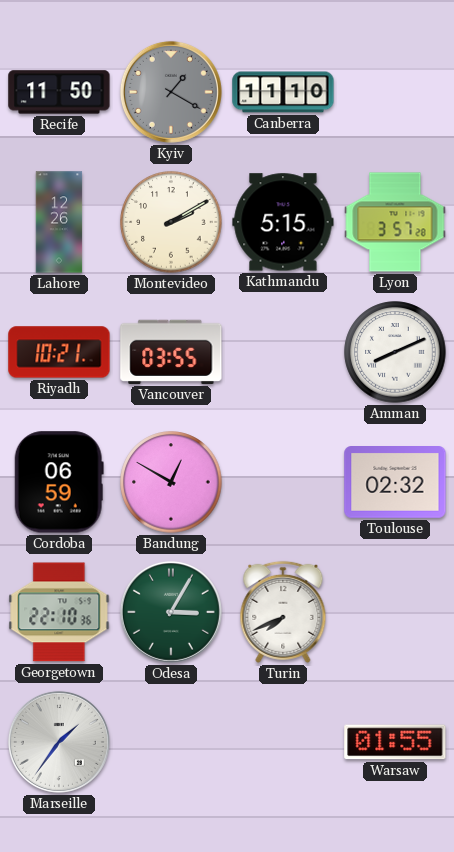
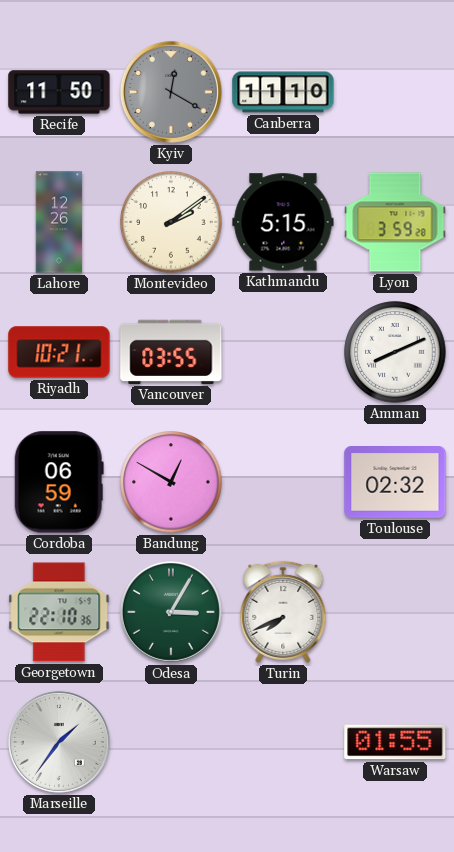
Kyiv: 1:20 -> 12:20 (171, 92)
Montevideo: 2:10 -> 2:09 (171, 222)
Lyon: 3:57 -> 3:59 (395, 222)
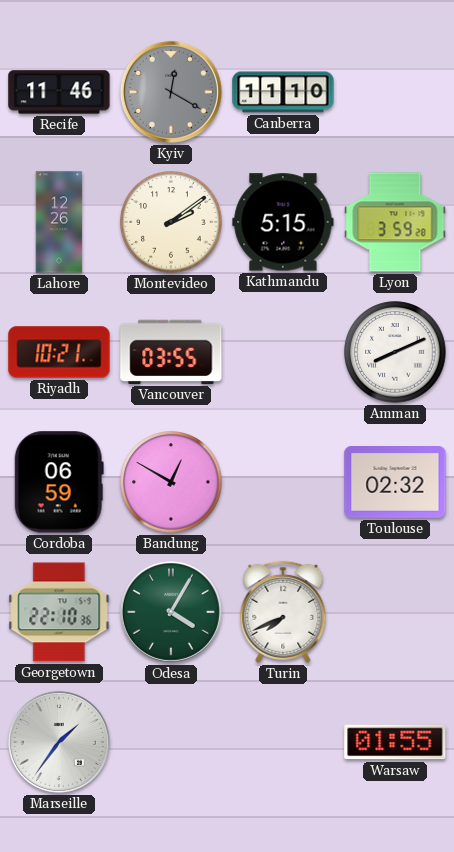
Recife: 11:50 -> 11:46 (59, 92)
Odesa: 3:05 -> 4:05 (171, 612)
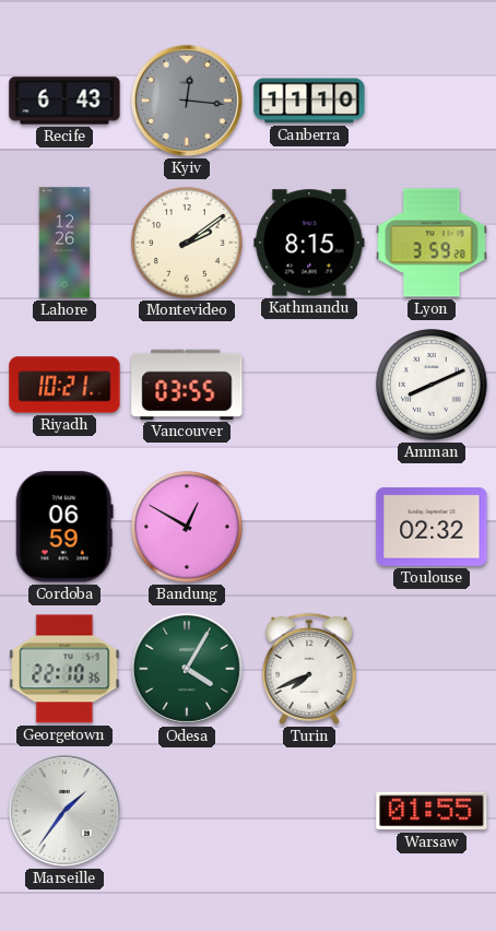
Recife: 11:46 -> 6:43 (64, 101)
Kyiv: 12:20 -> 12:16 (187, 101)
Kathmandu: 5:15 -> 8:15 (309, 243)
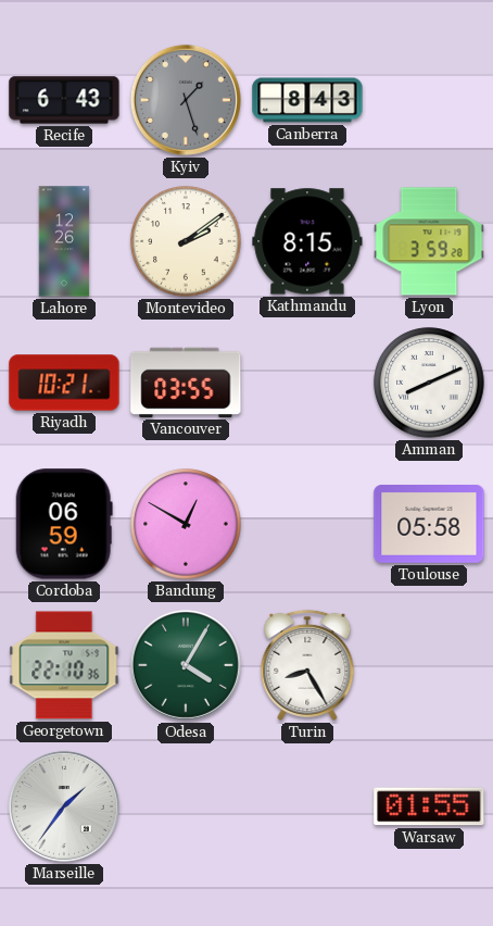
Kyiv: 12:16 -> 1:27 (186, 100)
Canberra: 11:10 -> 8:43 (307, 100)
Toulouse: 02:32 -> 05:58 (429, 525)
Turin: 7:41 -> 8:25 (307, 665)
